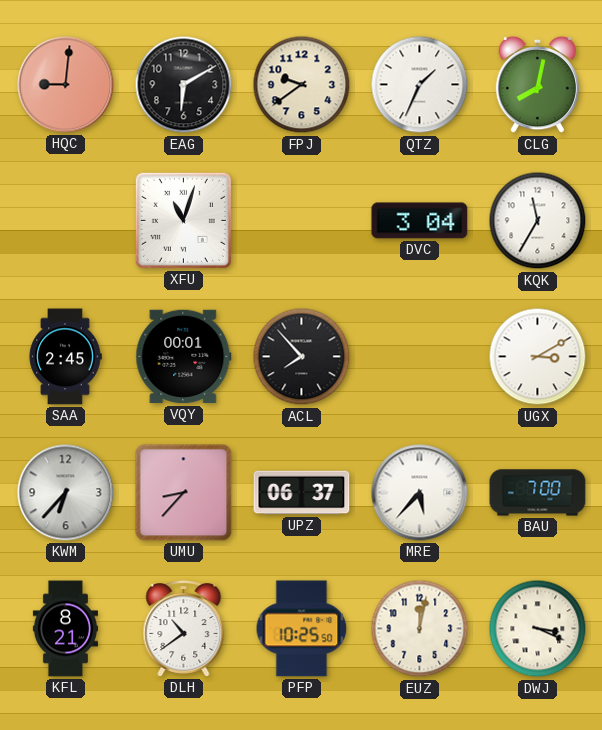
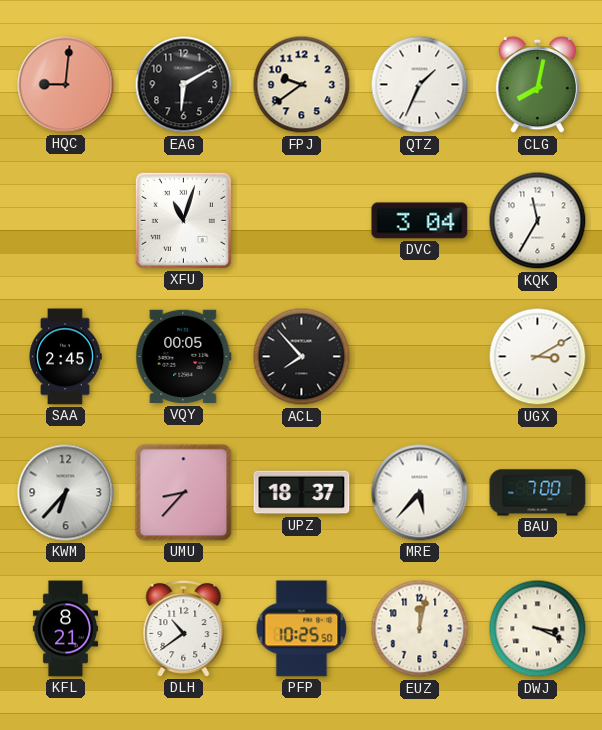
VQY: 00:01 -> 00:05 (184, 357)
UPZ: 06:37 -> 18:37 (302, 493)
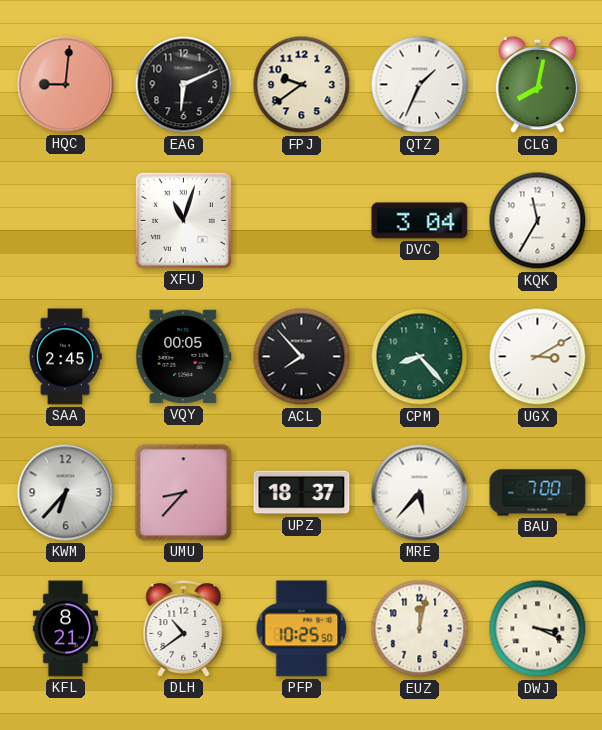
EAG: 6:10 -> 6:11 (184, 85)
CPM: none -> 8:23 (420, 357)
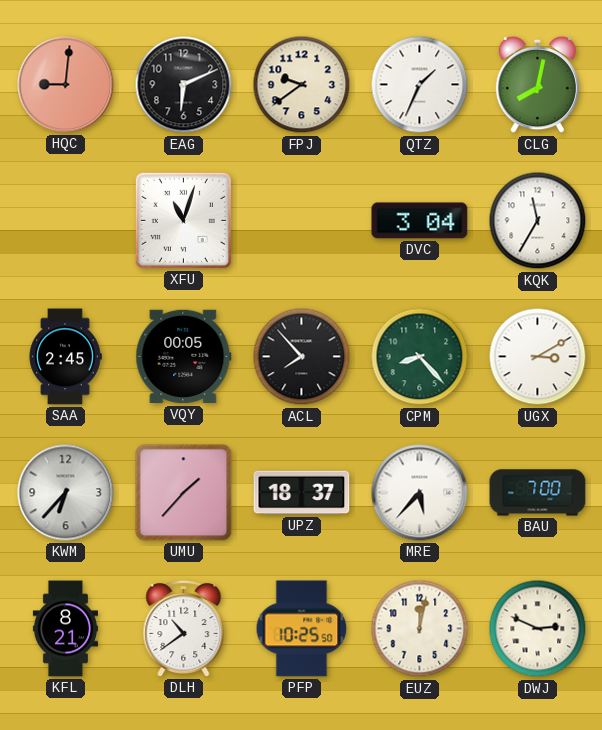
UMU: 8:37 -> 1:37 (184, 493)
DWJ: 3:19 -> 2:49 (538, 629)
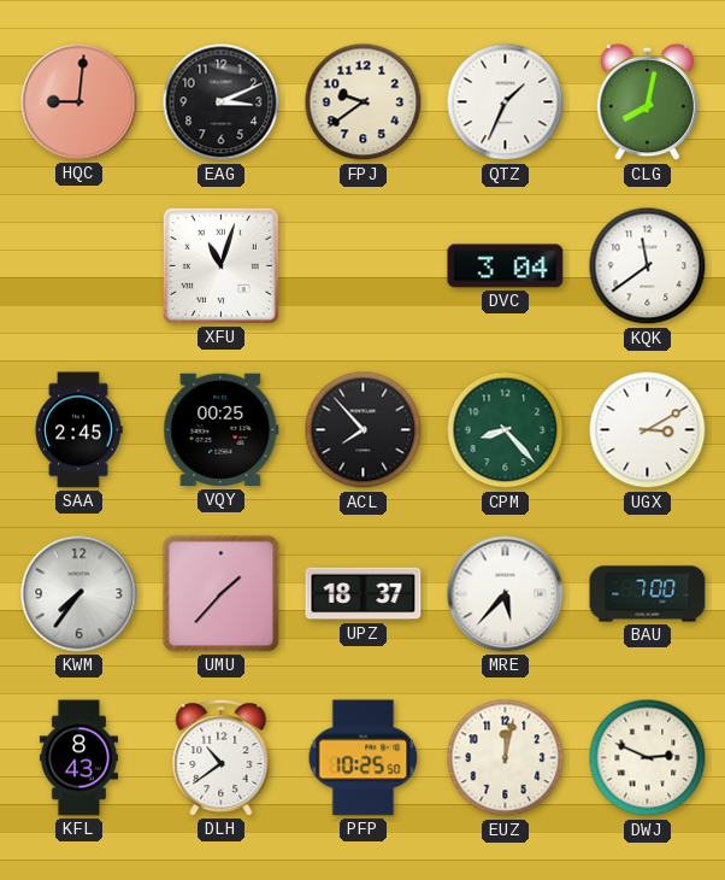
EAG: 6:11 -> 3:11 (222, 102)
KQK: 11:35 -> 11:39 (648, 266)
VQY: 00:05 -> 00:25 (222, 430)
KWM: 6:37 -> 7:36 (79, 594)
KFL: 8:21 -> 8:43 (78, 758)
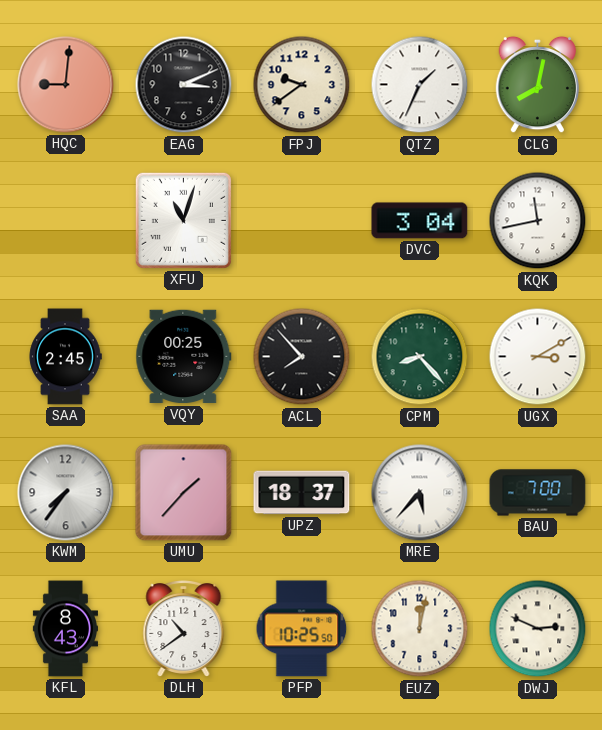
KQK: 11:39 -> 11:43 (538, 221)
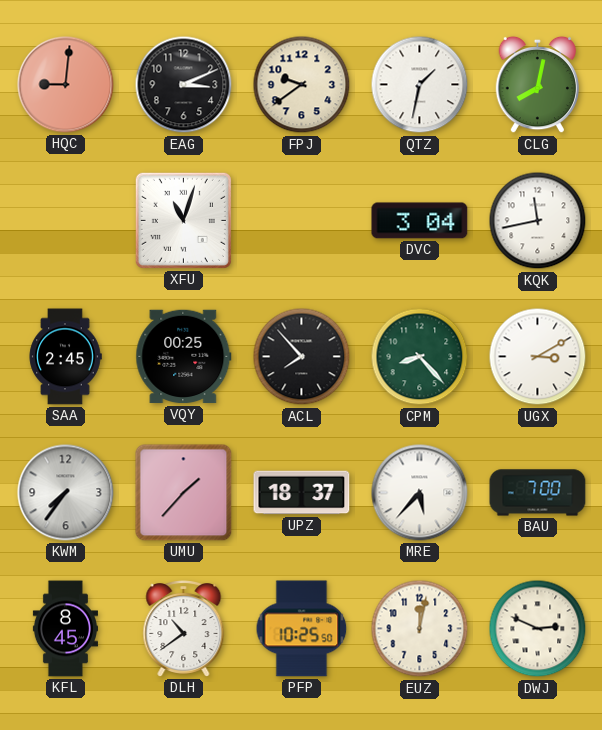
QTZ: 1:34 -> 1:32 (420, 85)
KFL: 8:43 -> 8:45 (65, 629)
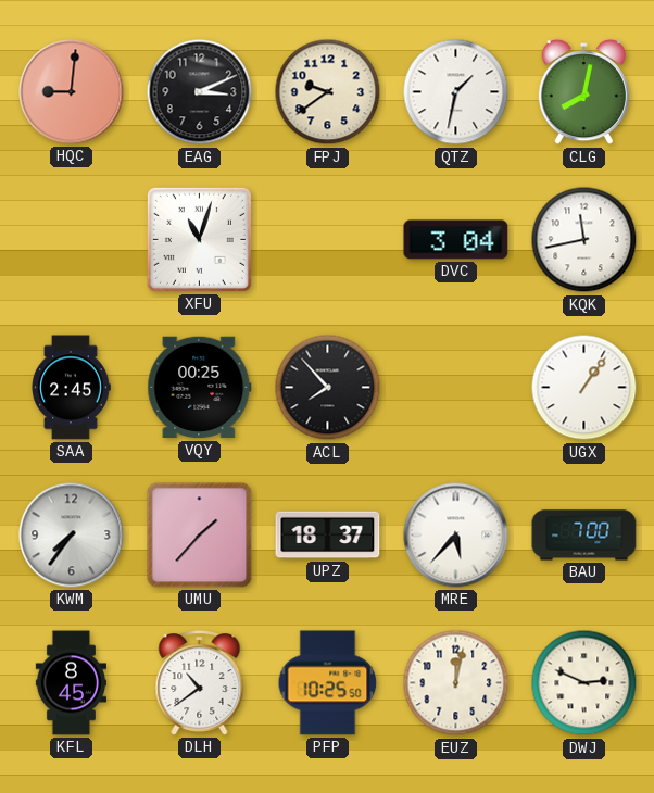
CPM: 8:23 -> none (420, 357)
UGX: 3:10 -> 1:06 (584, 388)
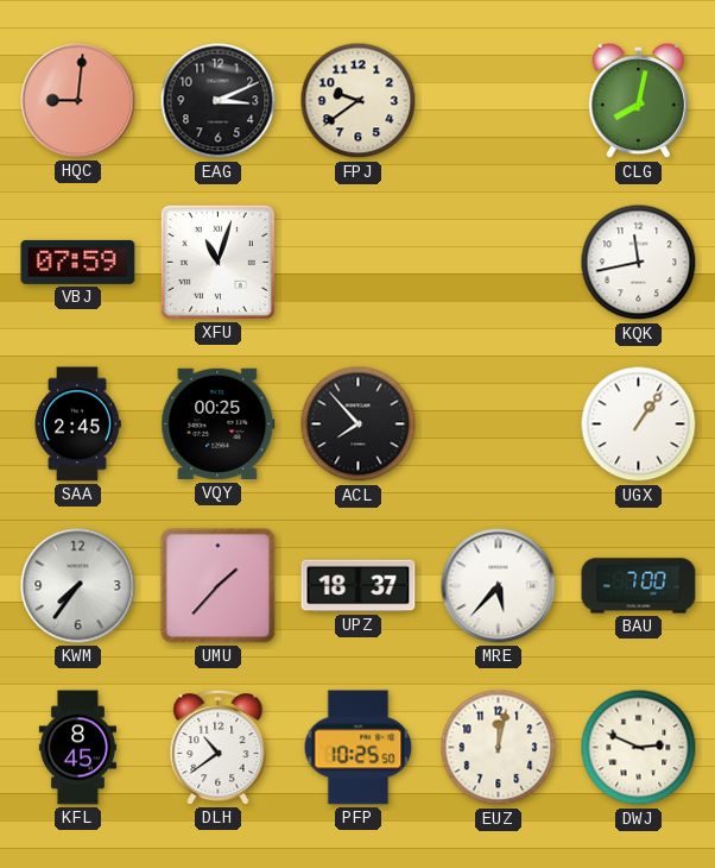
QTZ: 1:32 -> none (456, 92)
VBJ: none -> 07:59 (78, 262)
DVC: 3:04 -> none (456, 240)
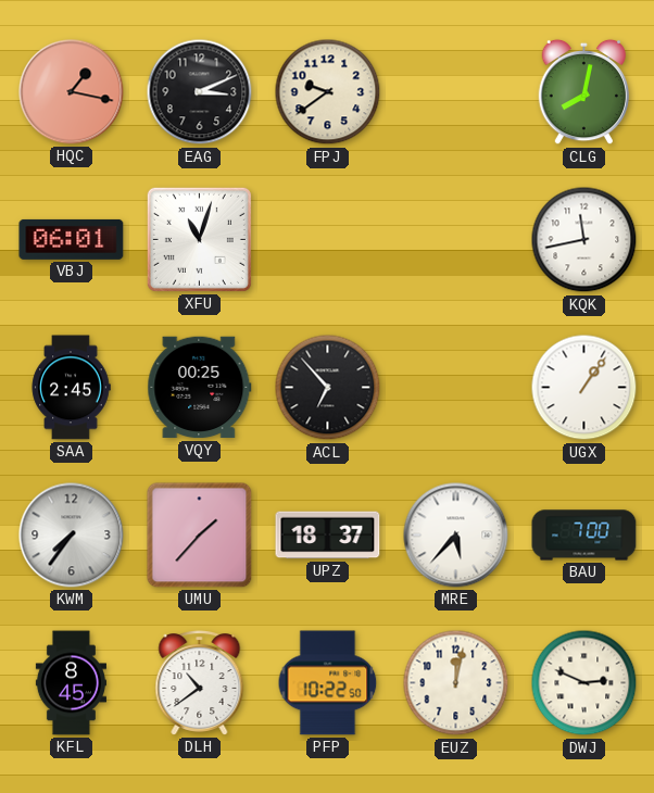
HQC: 9:01 -> 1:17 (72, 92)
VBJ: 07:59 -> 06:01 (72, 239)
ACL: 7:53 -> 6:53 (328, 388)
PFP: 10:25 -> 10:22 (328, 683)
